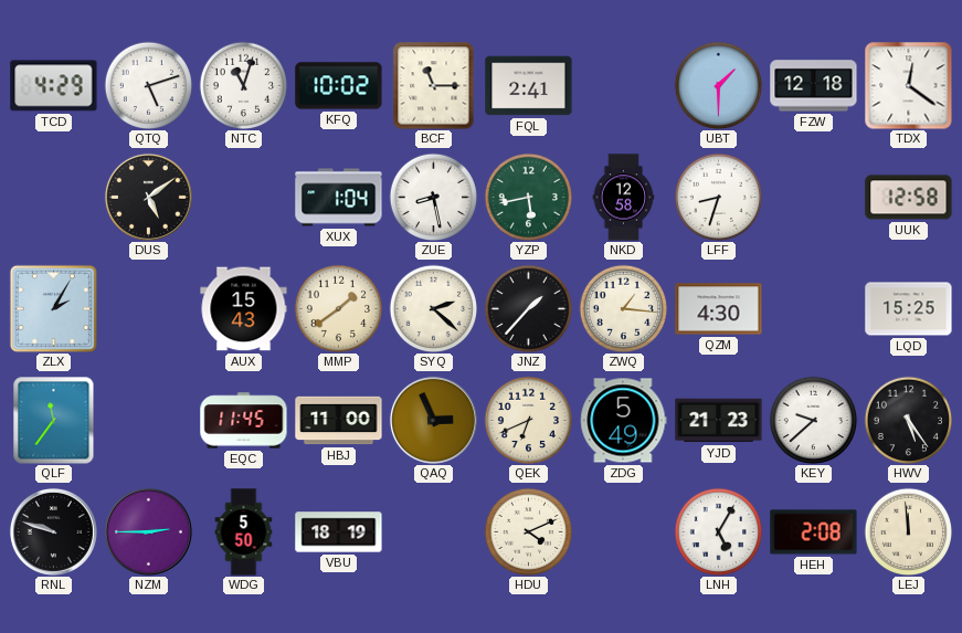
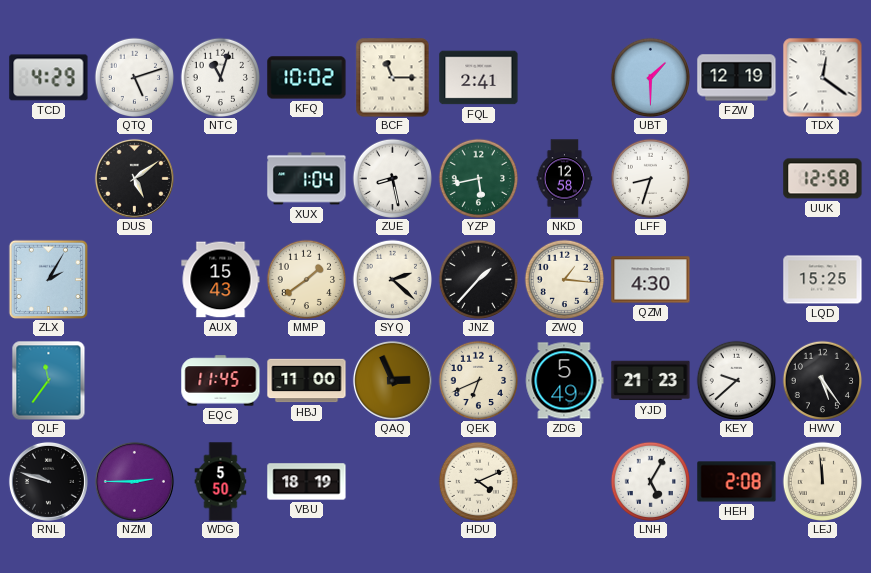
FZW: 12:18 -> 12:19 (737, 78)
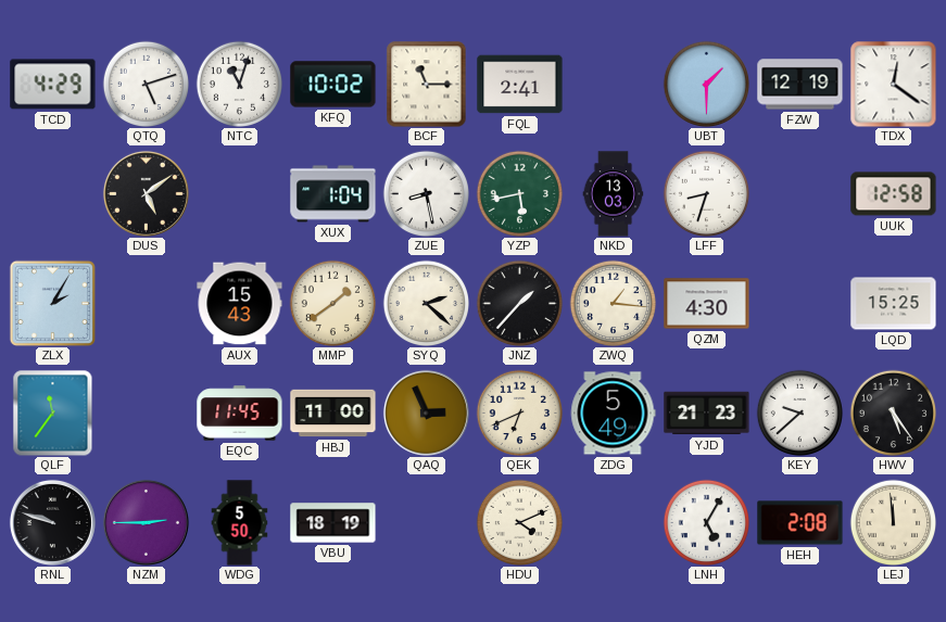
NKD: 12:58 -> 13:03 (614, 194)
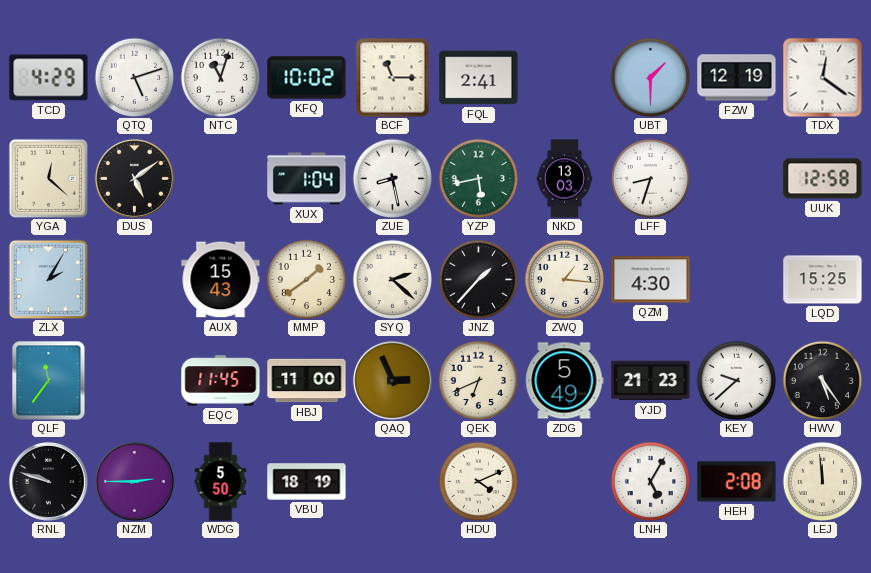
YGA: none -> 12:22 (48, 178)
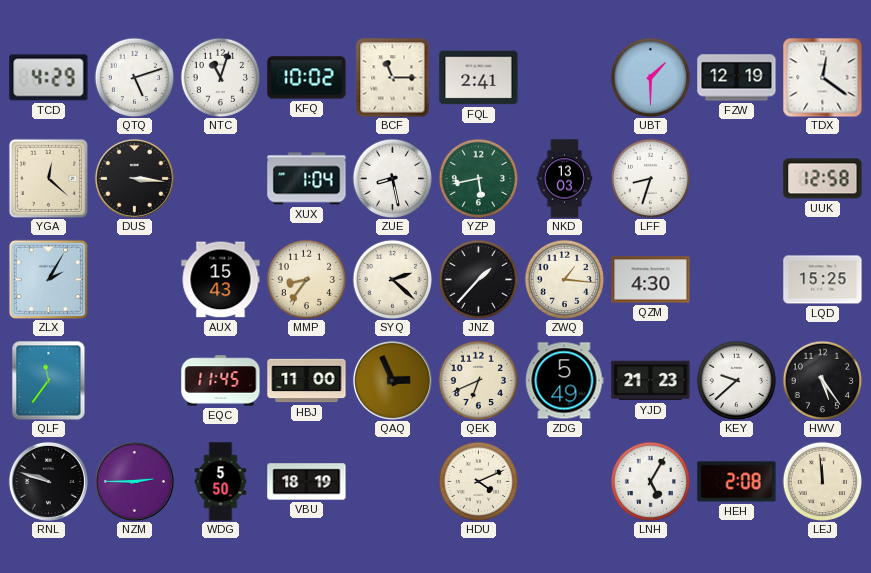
DUS: 5:09 -> 3:16 (134, 178)
MMP: 1:39 -> 8:36 (306, 279)
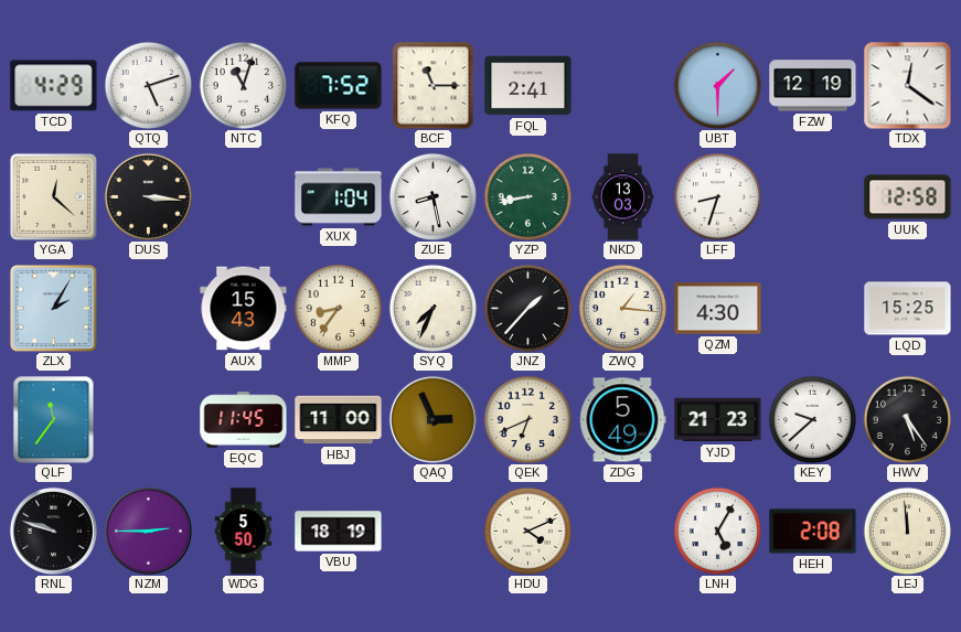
KFQ: 10:02 -> 7:52 (339, 86)
YZP: 5:43 -> 8:43 (527, 196)
SYQ: 2:22 -> 7:34 (433, 308)
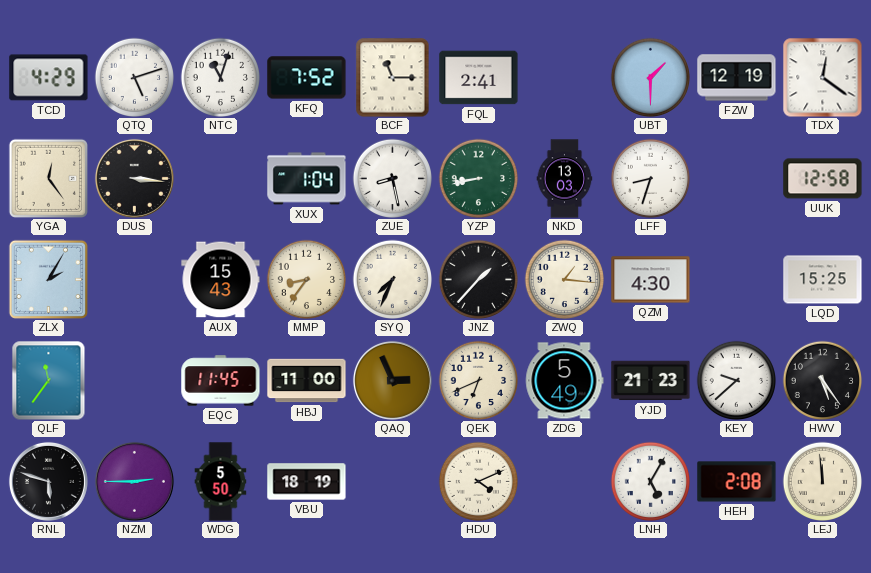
YGA: 12:22 -> 12:24 (48, 178)
RNL: 9:48 -> 5:48 (48, 481)
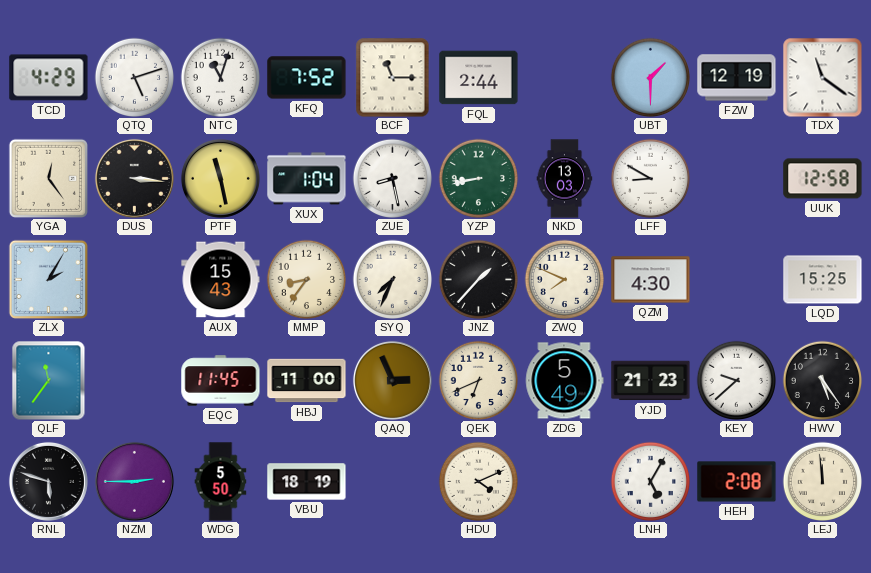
FQL: 2:41 -> 2:44 (479, 78)
TDX: 12:21 -> 11:21 (823, 78)
PTF: none -> 11:28 (220, 178)
LFF: 8:33 -> 8:50 (650, 178)
ZWQ: 1:16 -> 7:49 (564, 279)
